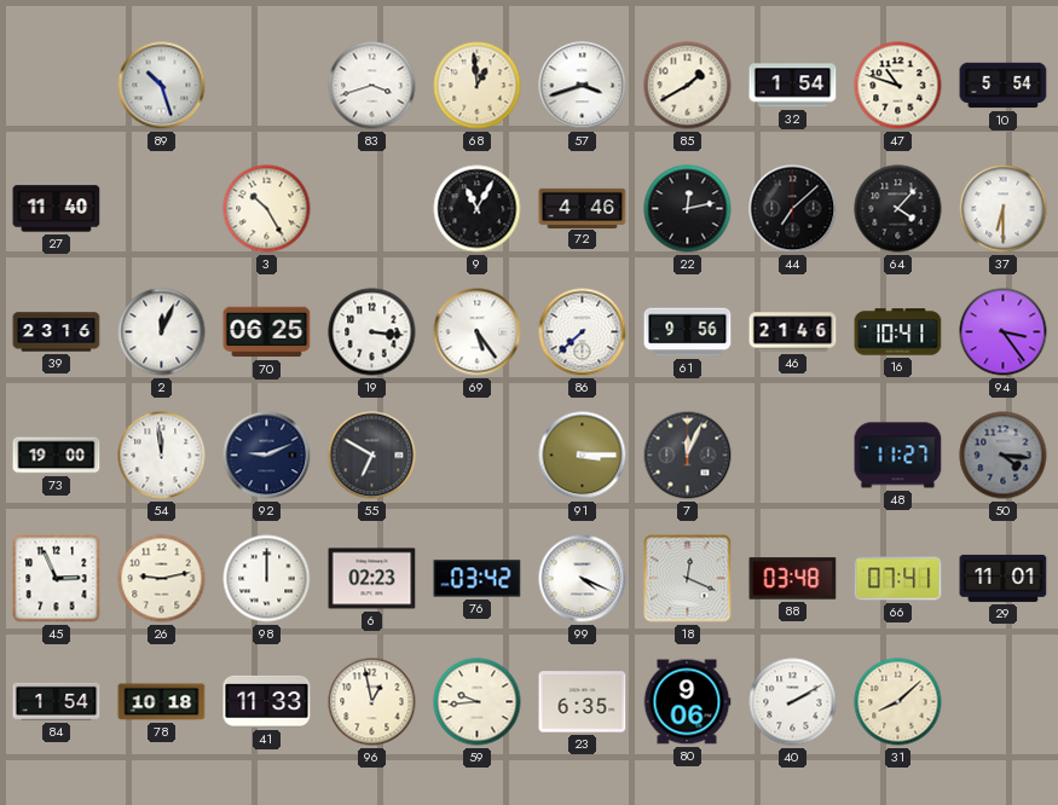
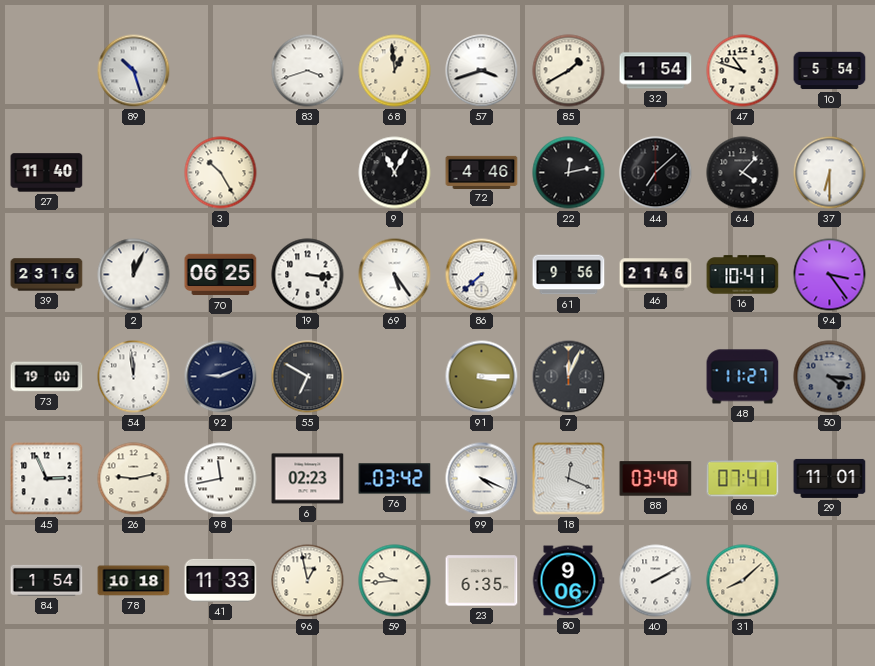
98: 12:00 -> 11:43 (221, 479)
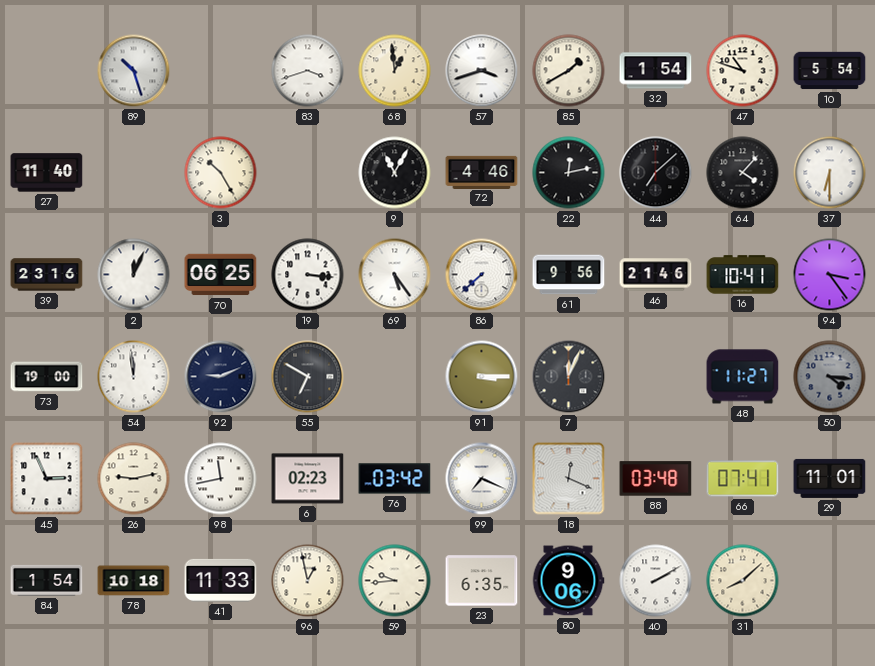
99: 4:19 -> 7:19 (482, 479)
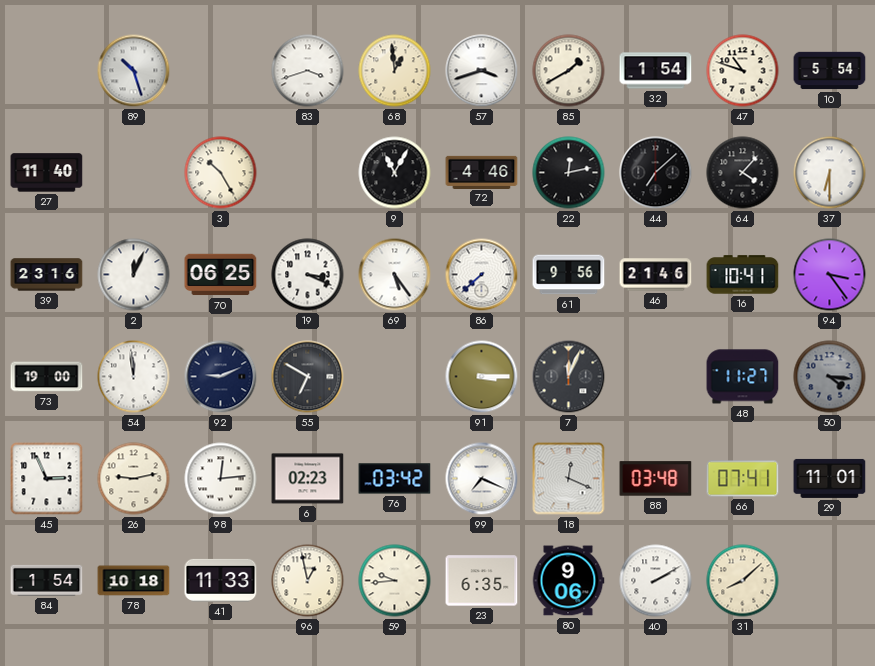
19: 3:16 -> 3:19 (308, 275)
98: 11:43 -> 12:14 (221, 479)
